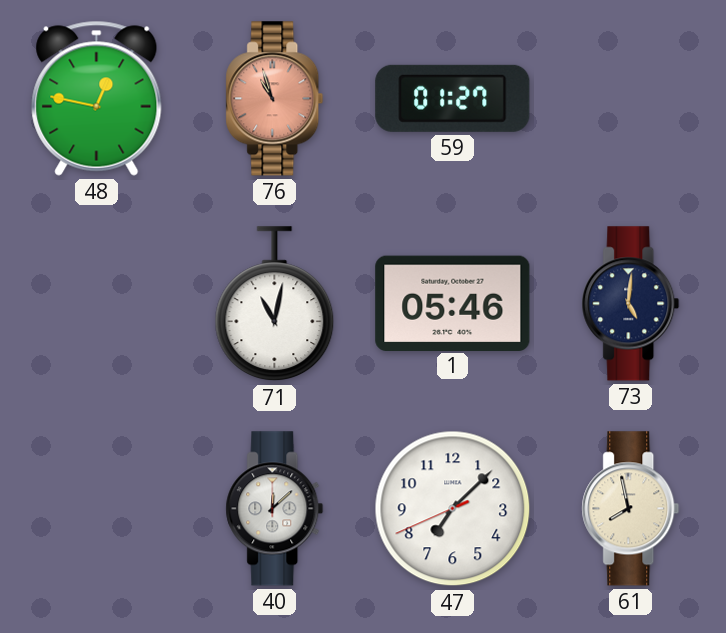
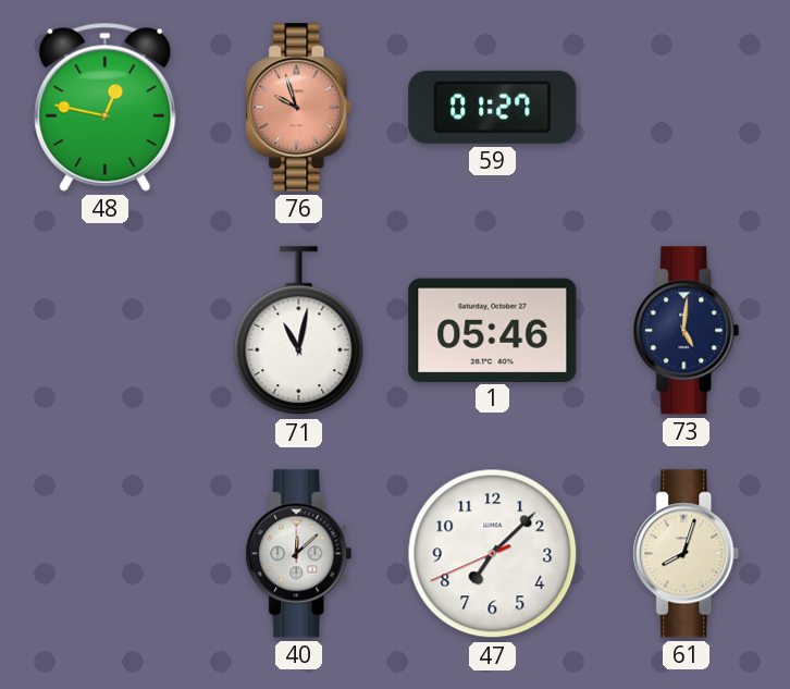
76: 10:57 -> 9:57 (299, 108)
61: 7:58 -> 8:03 (687, 554)
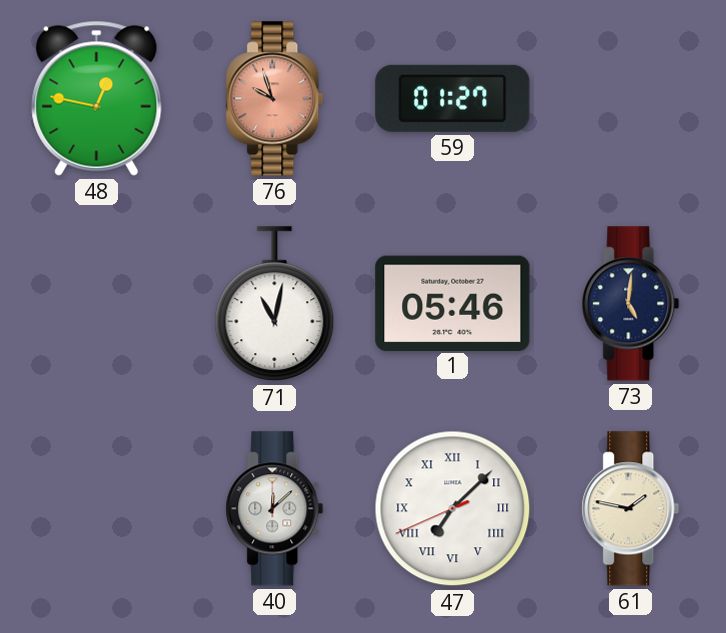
47 numerals: Arabic -> Roman (453, 509)
61: 8:03 -> 1:47 (631, 509)
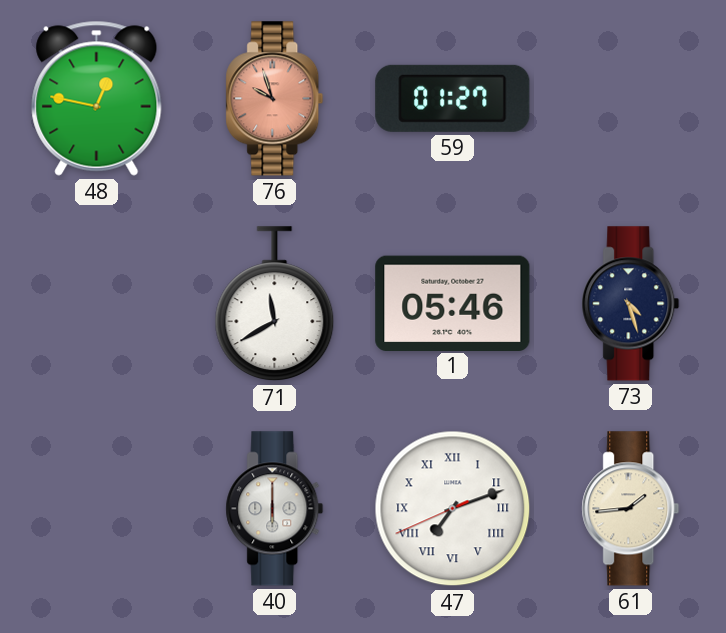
71: 11:02 -> 11:40 (275, 304)
73: 5:01 -> 4:27 (631, 304)
40: 12:08 -> 6:00 (275, 509)
47: 7:07 -> 7:11 (453, 509)
61: 1:47 -> 1:44 (631, 509)
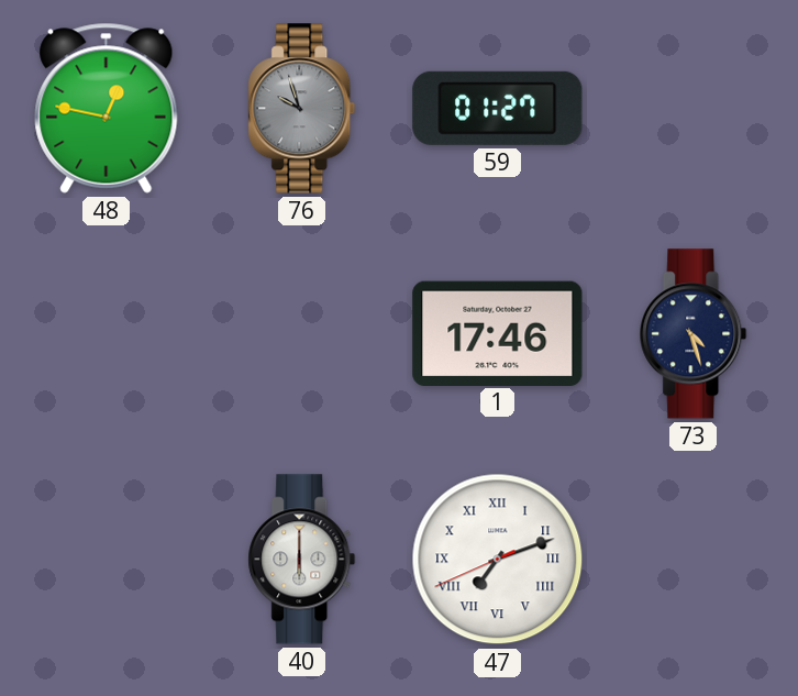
76 dial: salmon -> grey (302, 109)
71: 11:40 -> none (275, 304)
1: 05:46 -> 17:46 (498, 333)
61: 1:44 -> none (631, 509)
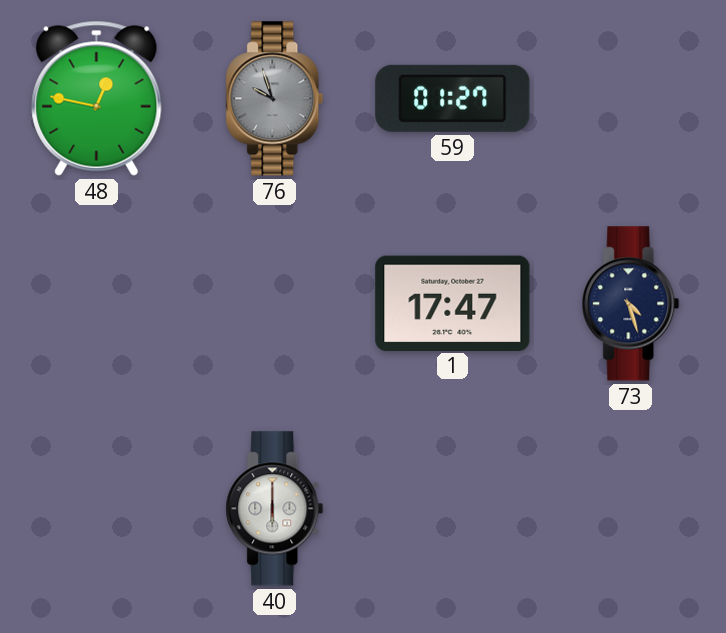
1: 17:46 -> 17:47 (453, 303)
47: 7:11 -> none (498, 560)
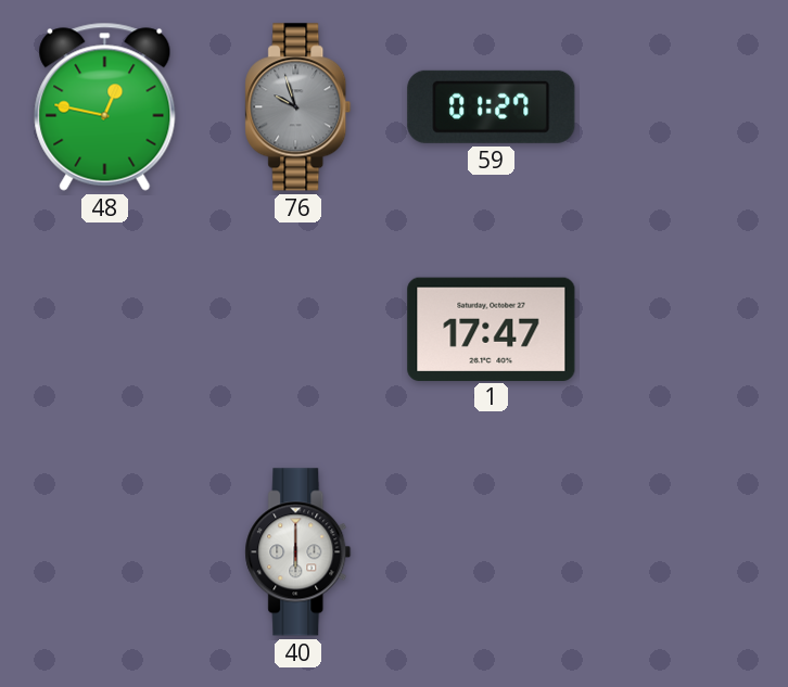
73: 4:27 -> none (631, 304)
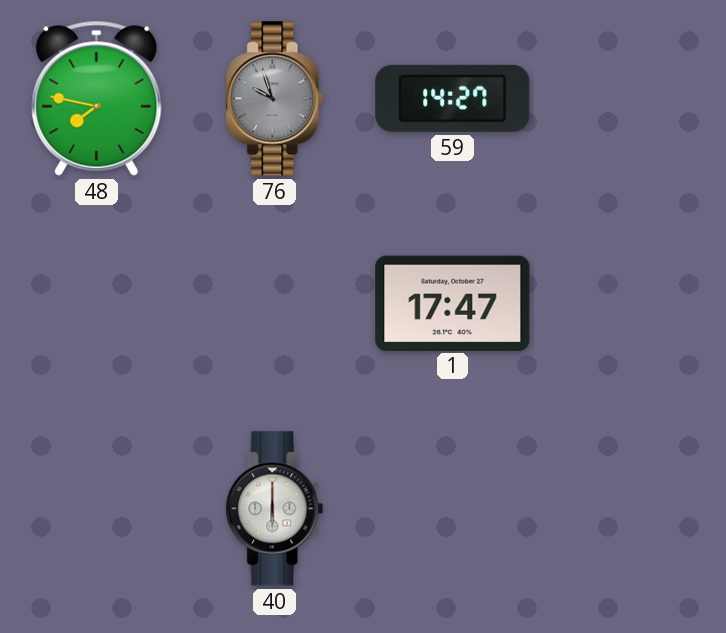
48: 12:47 -> 7:47 (97, 98)
59: 01:27 -> 14:27 (453, 98)
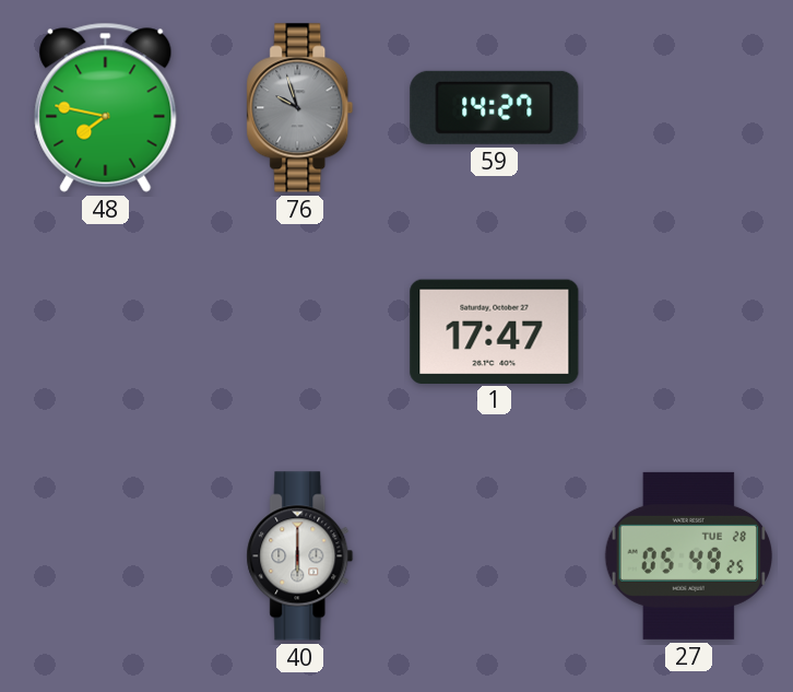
27: none -> 05:49 (688, 555)
